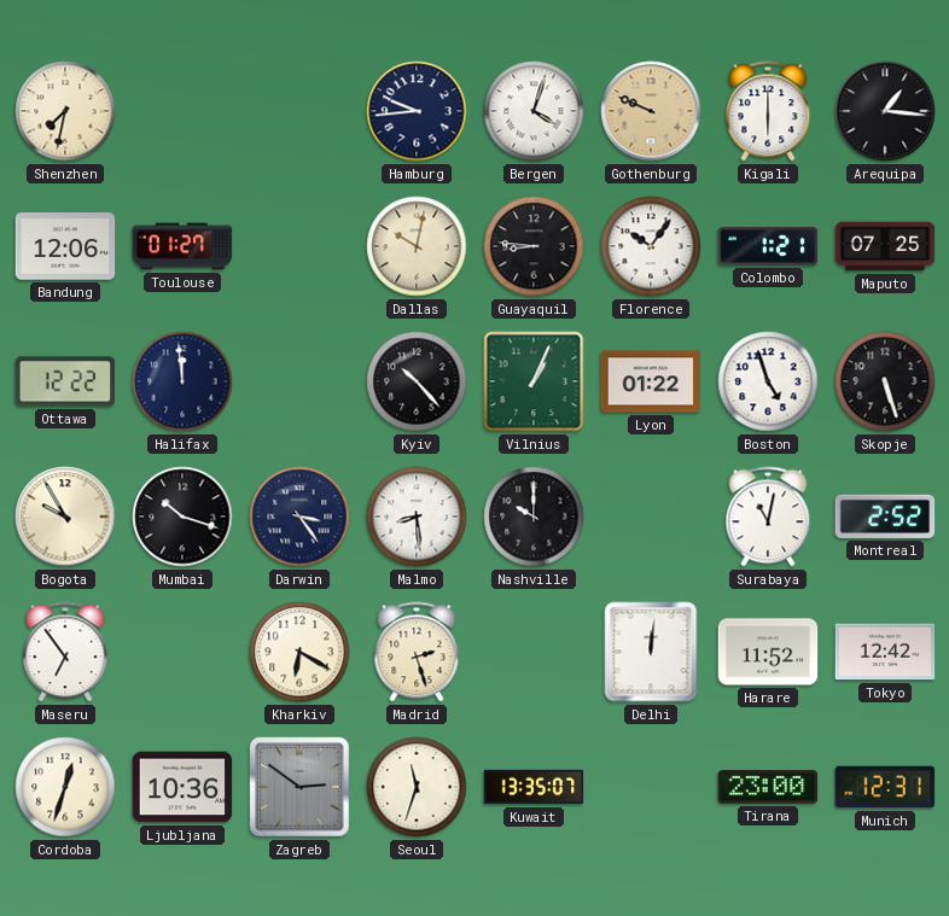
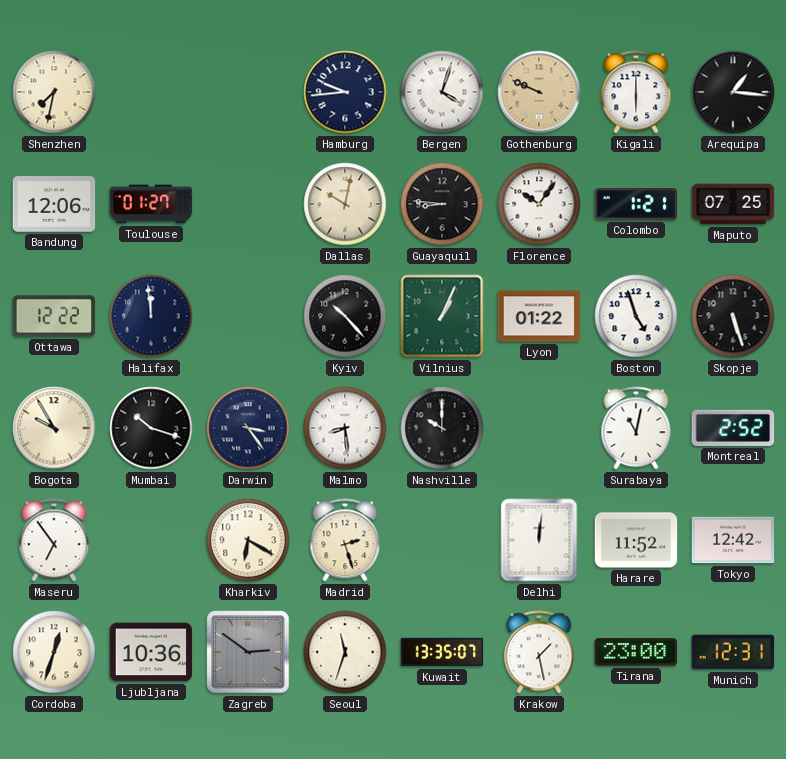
Krakow: none -> 1:28 (539, 652)
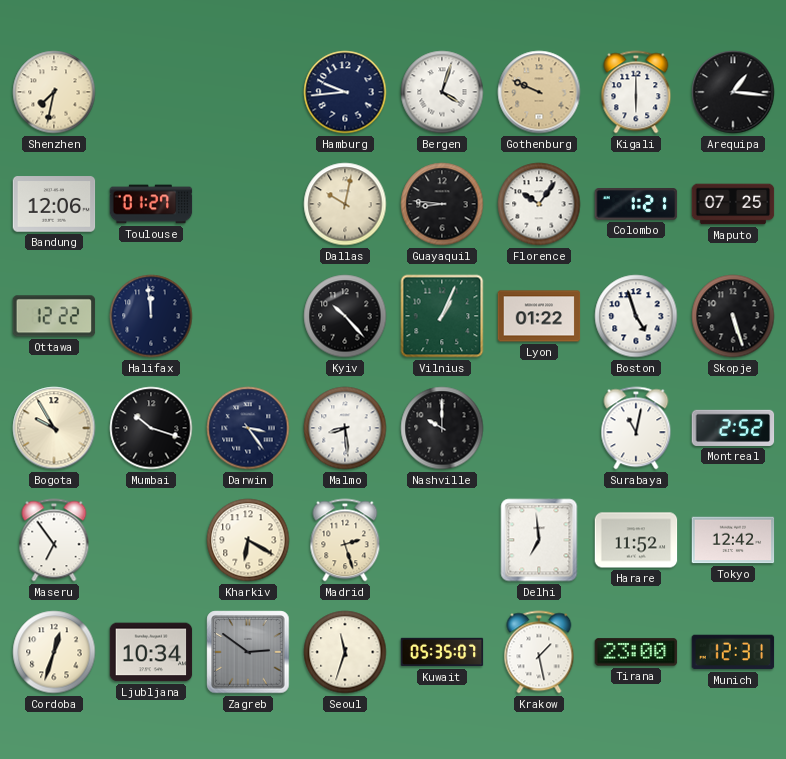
Delhi: 12:01 -> 6:59 (539, 540)
Ljubljana: 10:36 -> 10:34 (151, 652)
Kuwait: 13:35 -> 05:35 (442, 652)
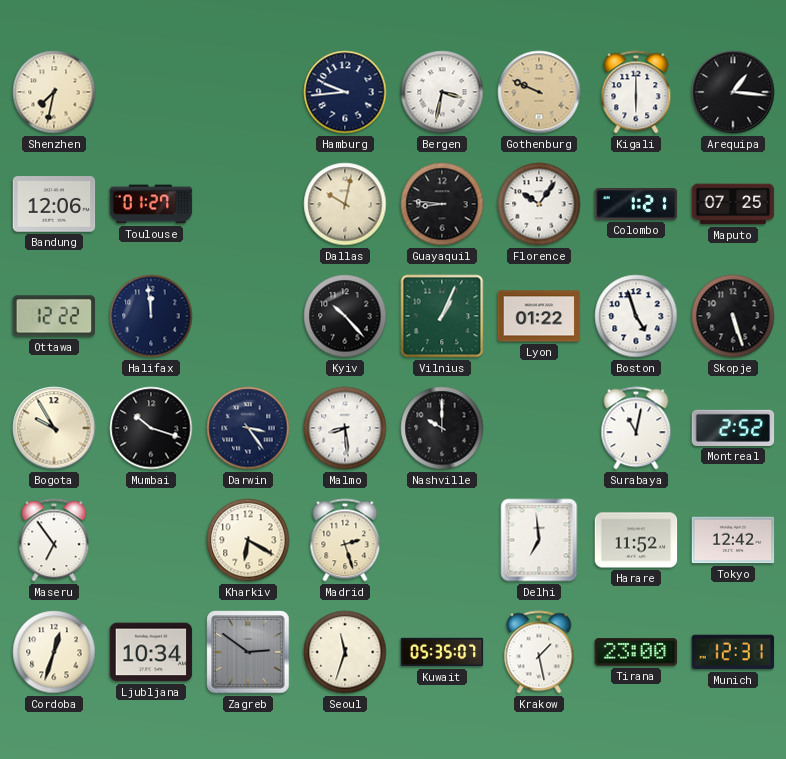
Bergen: 4:03 -> 3:32 (442, 92)
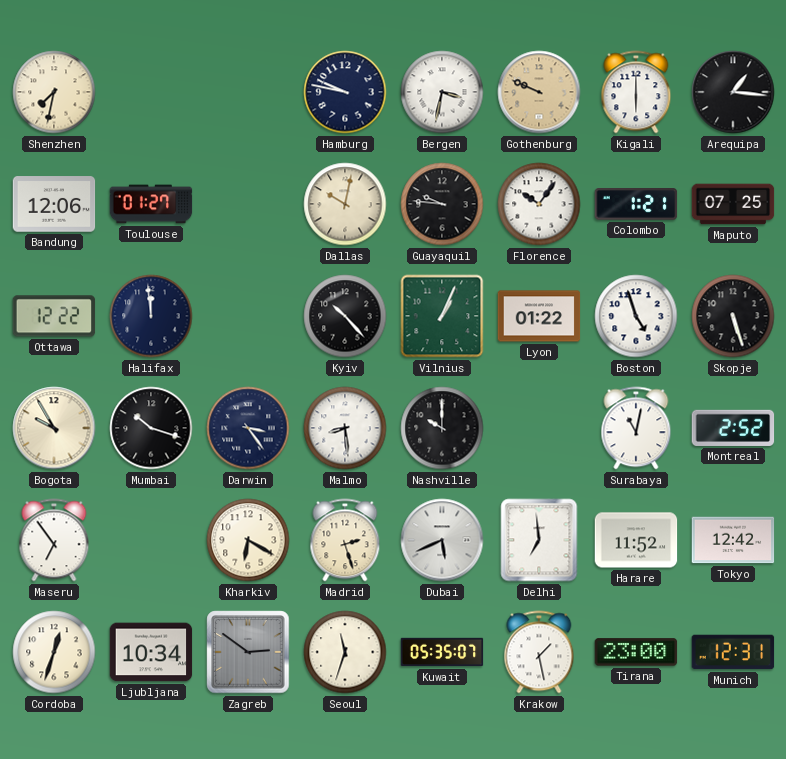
Hamburg: 9:44 -> 9:47 (345, 92)
Guayaquil: 8:46 -> 9:46 (442, 204)
Dubai: none -> 5:41 (442, 540)
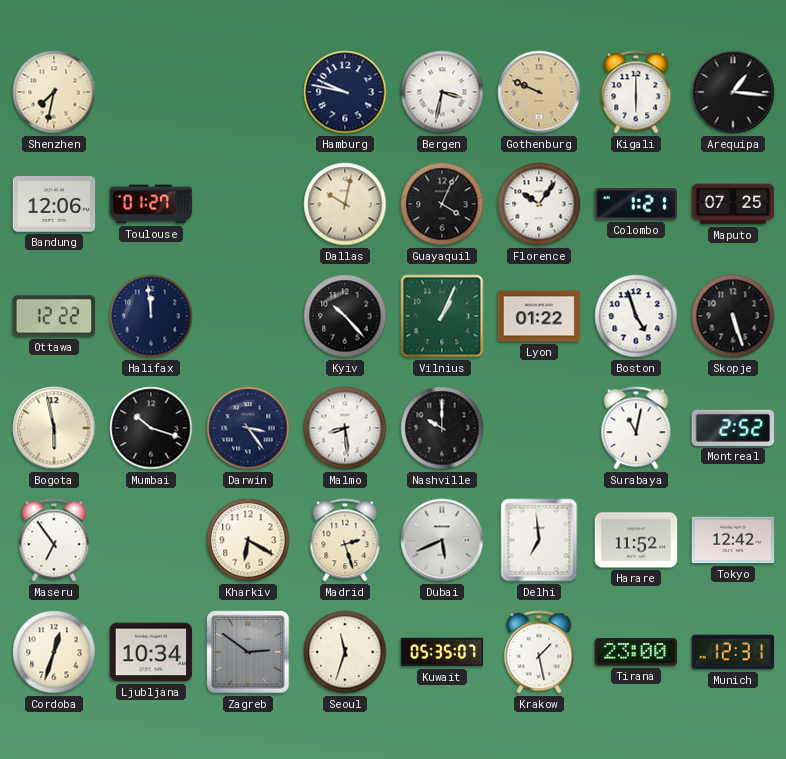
Guayaquil: 9:46 -> 4:04 (442, 204)
Bogota: 9:55 -> 5:58 (54, 428)
